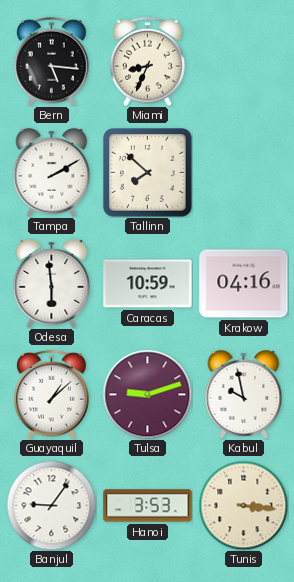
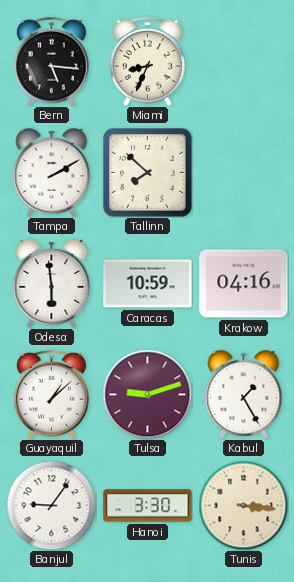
Kabul: 9:58 -> 1:25 (244, 394)
Hanoi: 3:53 -> 3:30 (148, 506)
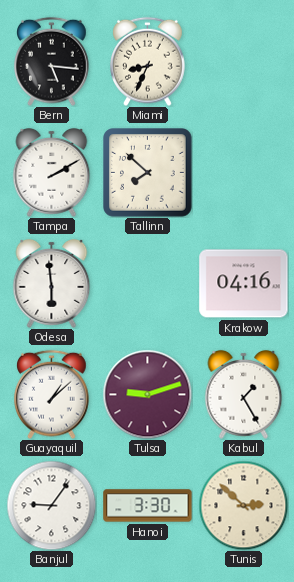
Caracas: 10:59 -> none (148, 284)
Tunis: 3:16 -> 2:52 (243, 505)
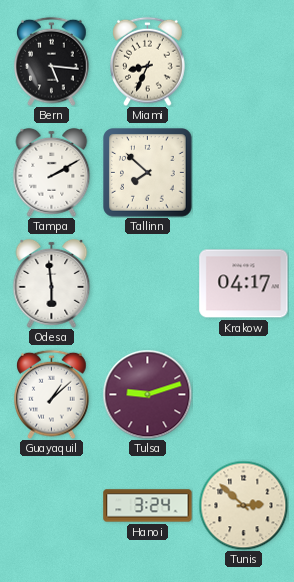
Krakow: 04:16 -> 04:17 (244, 284)
Kabul: 1:25 -> none (244, 394)
Banjul: 9:06 -> none (51, 505)
Hanoi: 3:30 -> 3:24 (148, 506)
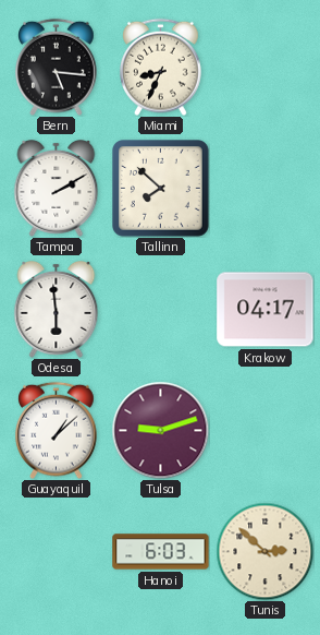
Hanoi: 3:24 -> 6:03 (161, 552)
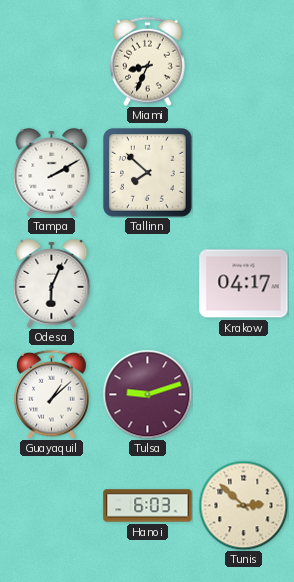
Bern: 5:16 -> none (57, 67)
Odesa: 5:59 -> 6:04 (52, 283)
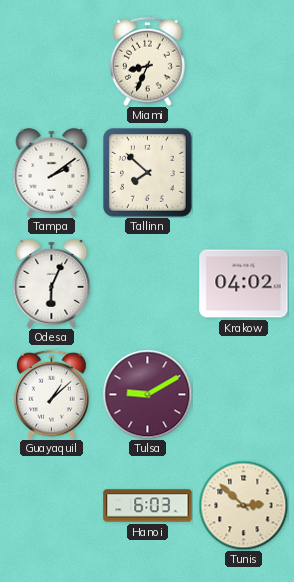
Tampa: 2:10 -> 2:09 (52, 172)
Krakow: 04:17 -> 04:02 (244, 284)
Tulsa: 9:12 -> 9:10 (147, 394)
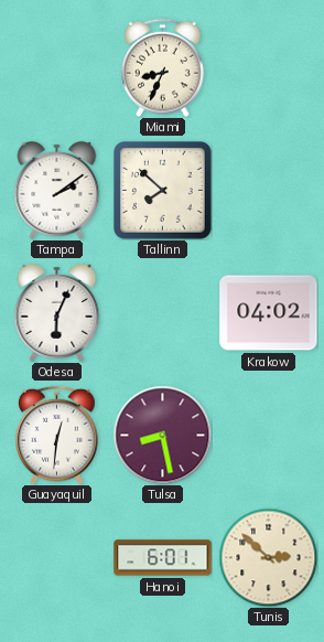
Guayaquil: 1:08 -> 12:31 (57, 435)
Tulsa: 9:10 -> 8:28 (162, 435)
Hanoi: 6:03 -> 6:01 (163, 558)
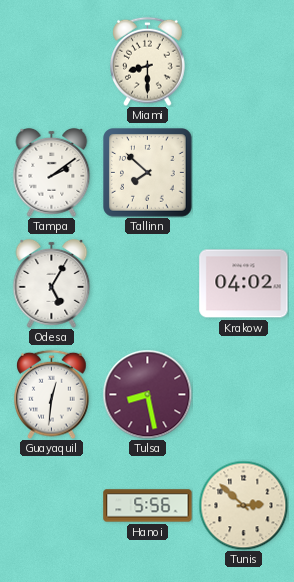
Miami: 8:34 -> 8:30 (148, 61)
Odesa: 6:04 -> 5:05 (52, 283)
Hanoi: 6:01 -> 5:56 (148, 506)
